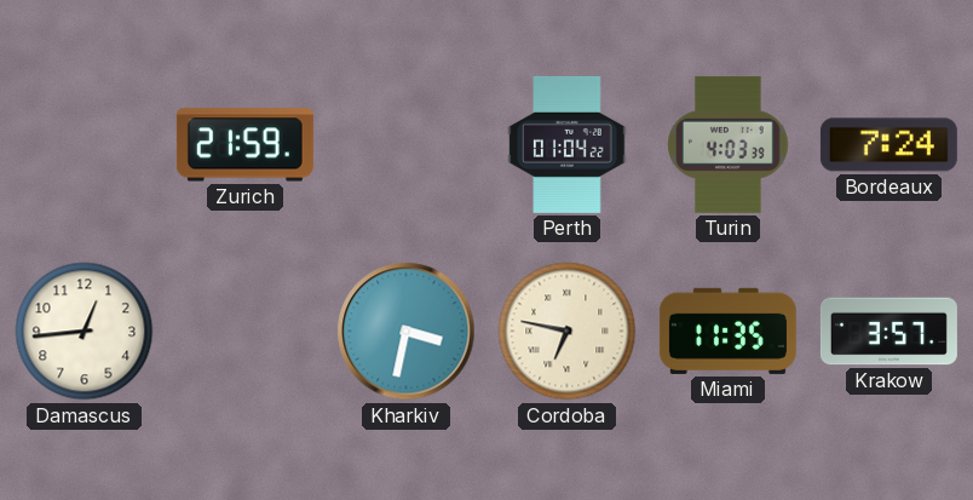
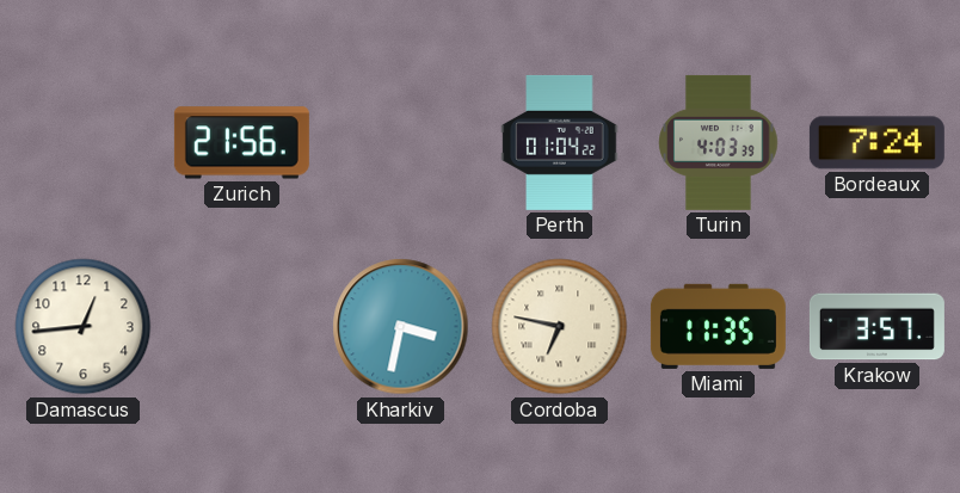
Zurich: 21:59 -> 21:56 (241, 143)
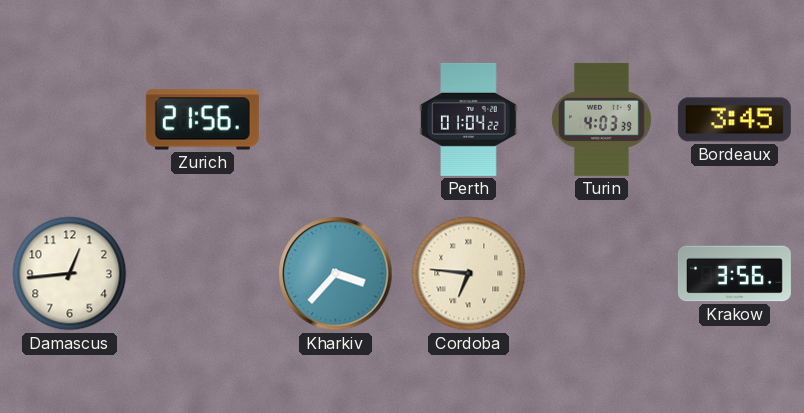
Bordeaux: 7:24 -> 3:45 (734, 120)
Kharkiv: 3:32 -> 3:37 (336, 274)
Cordoba: 6:47 -> 6:46 (469, 274)
Miami: 11:35 -> none (718, 326)
Krakow: 3:57 -> 3:56 (734, 274)
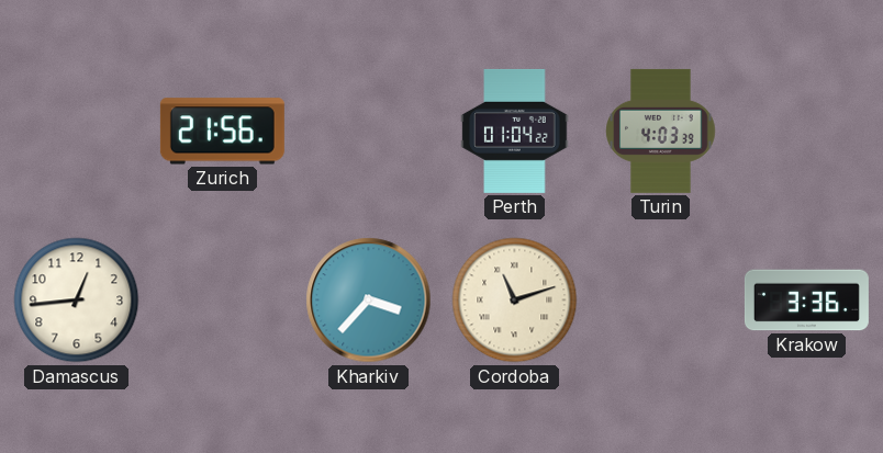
Bordeaux: 3:45 -> none (734, 120)
Cordoba: 6:46 -> 11:12 (515, 301)
Krakow: 3:56 -> 3:36 (806, 301)
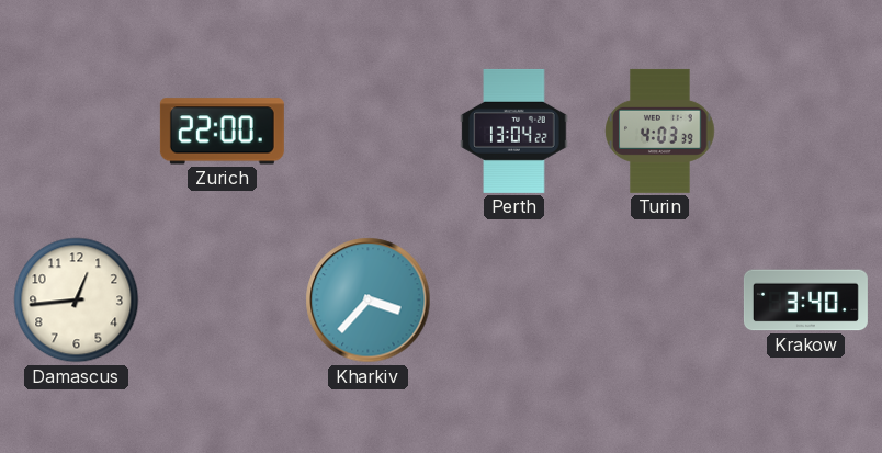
Zurich: 21:56 -> 22:00 (222, 132)
Perth: 01:04 -> 13:04 (514, 131)
Cordoba: 11:12 -> none (515, 301)
Krakow: 3:36 -> 3:40 (805, 301)
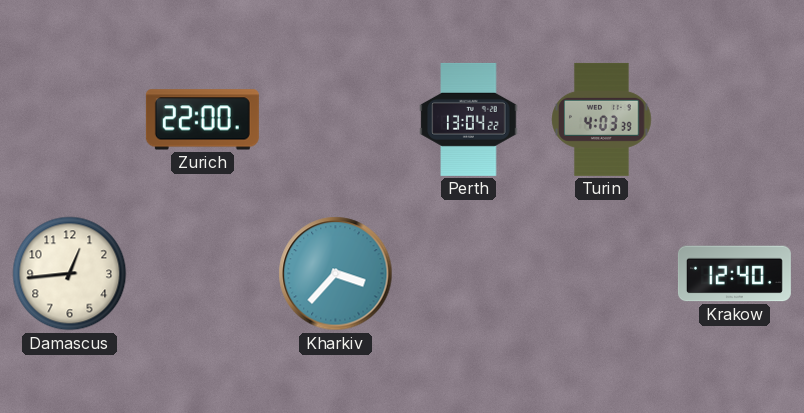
Krakow: 3:40 -> 12:40 (734, 274)
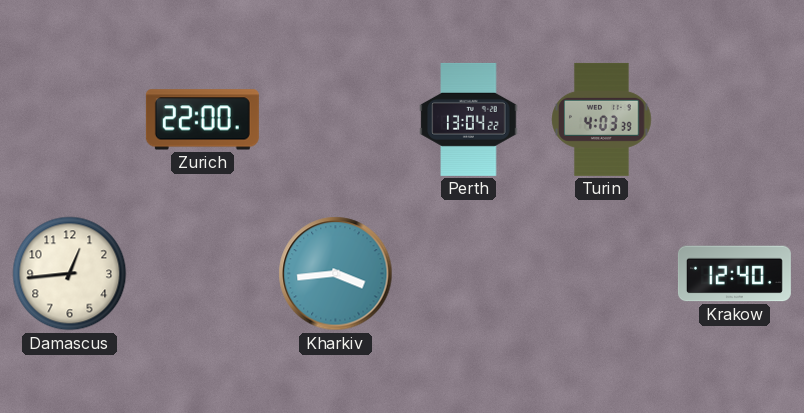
Kharkiv: 3:37 -> 3:44 (336, 274)
